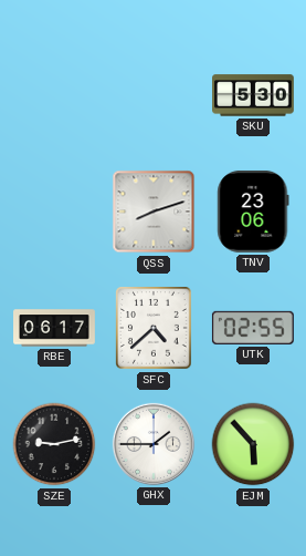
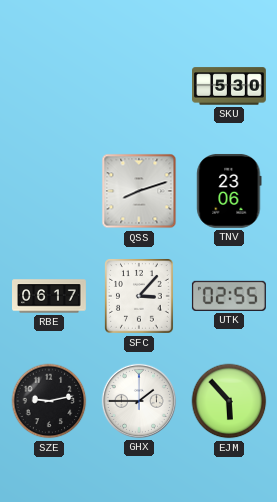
SFC: 4:38 -> 3:07 (140, 297)
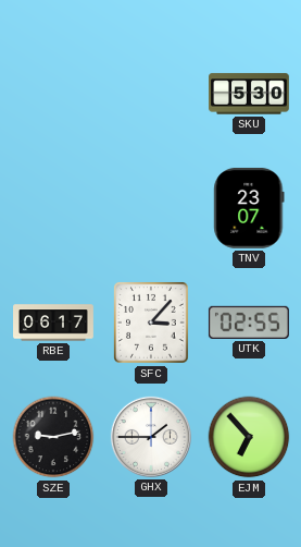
QSS: 8:12 -> none (139, 191)
TNV: 23:06 -> 23:07 (249, 208)
EJM: 5:53 -> 6:53 (249, 437)
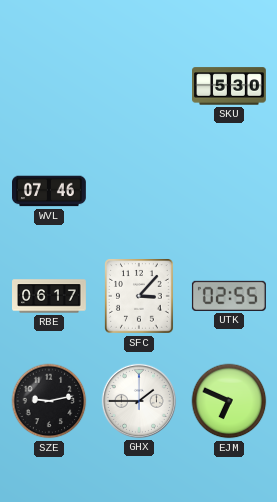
WVL: none -> 07:46 (50, 191)
TNV: 23:07 -> none (249, 208)
EJM: 6:53 -> 6:49 (229, 401)
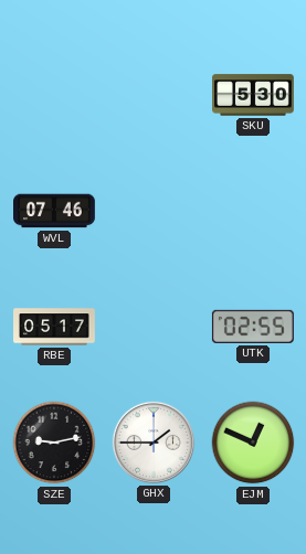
RBE: 06:17 -> 05:17 (54, 327)
SFC: 3:07 -> none (140, 297)
EJM: 6:49 -> 12:49 (253, 443)
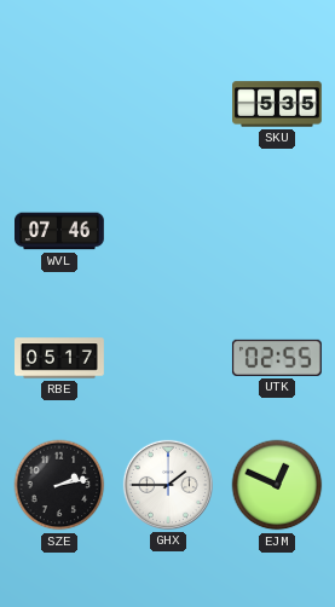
SKU: 5:30 -> 5:35 (278, 104)
SZE: 9:13 -> 2:13 (59, 485)
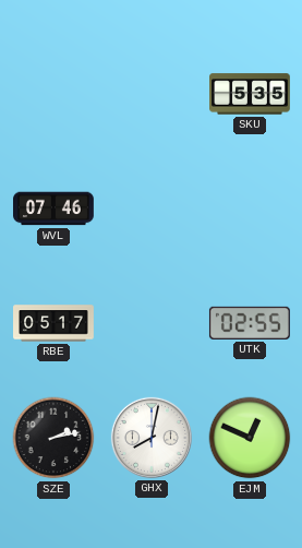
GHX: 1:45 -> 8:02 (152, 438)
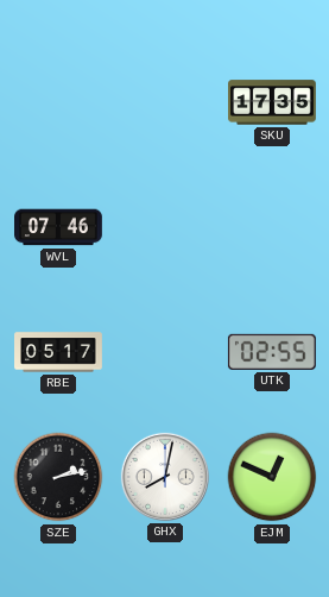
SKU: 5:35 -> 17:35 (273, 102)
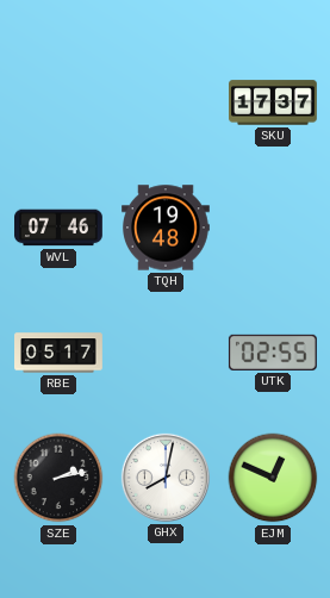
SKU: 17:35 -> 17:37 (274, 102)
TQH: none -> 19:48 (167, 228)
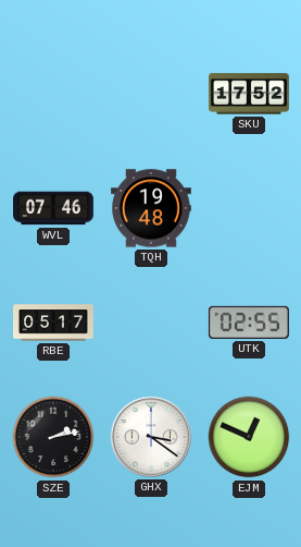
SKU: 17:37 -> 17:52 (250, 94)
GHX: 8:02 -> 3:21 (151, 437)
